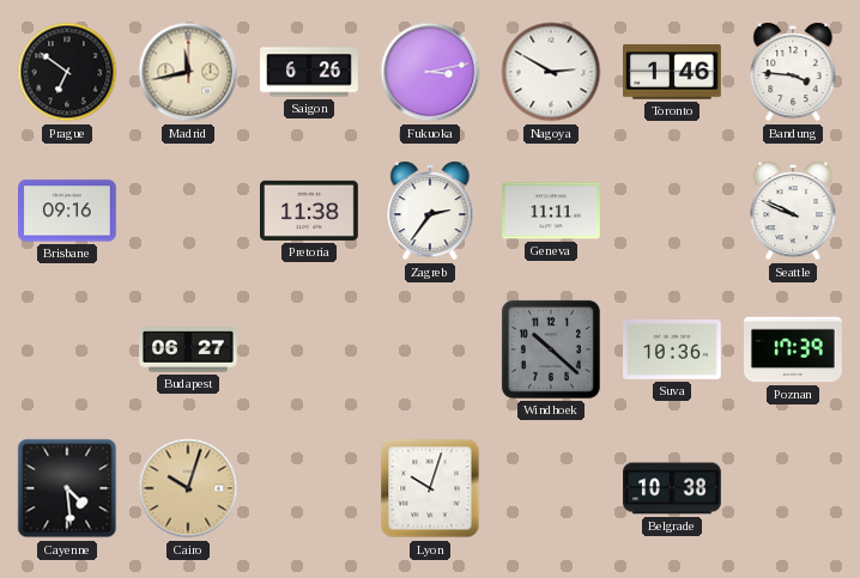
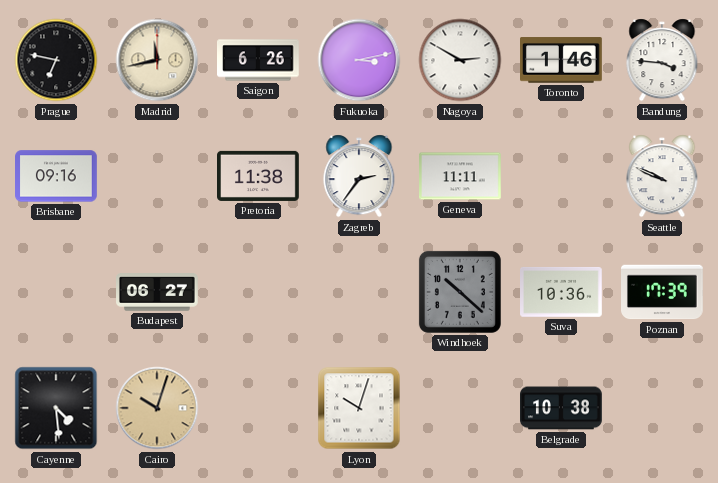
Prague: 6:51 -> 6:47 (56, 60)
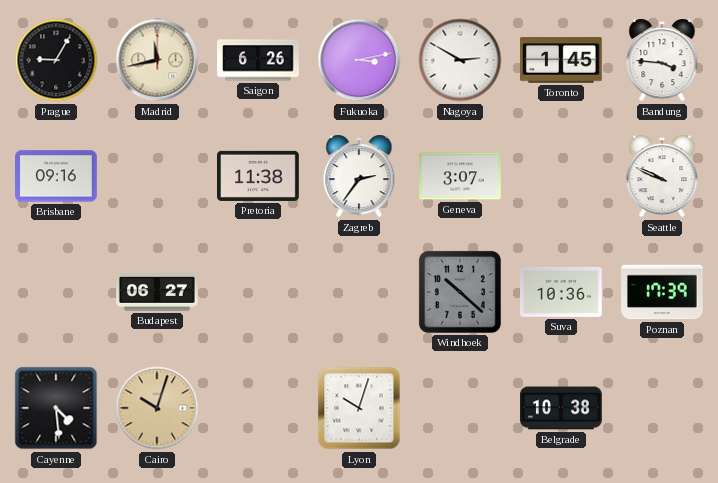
Prague: 6:47 -> 9:05 (56, 60)
Toronto: 1:46 -> 1:45 (562, 60)
Geneva: 11:11 -> 3:07 (461, 176)
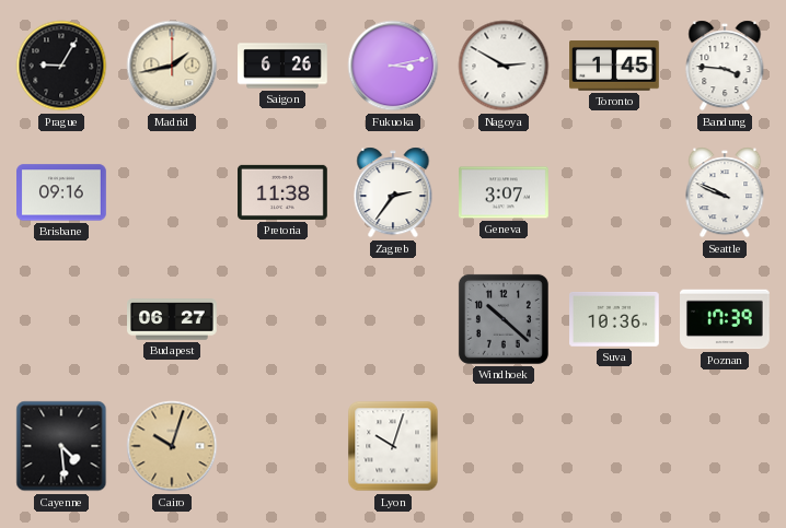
Madrid: 11:43 -> 1:43 (172, 66)
Belgrade: 10:38 -> none (561, 408)
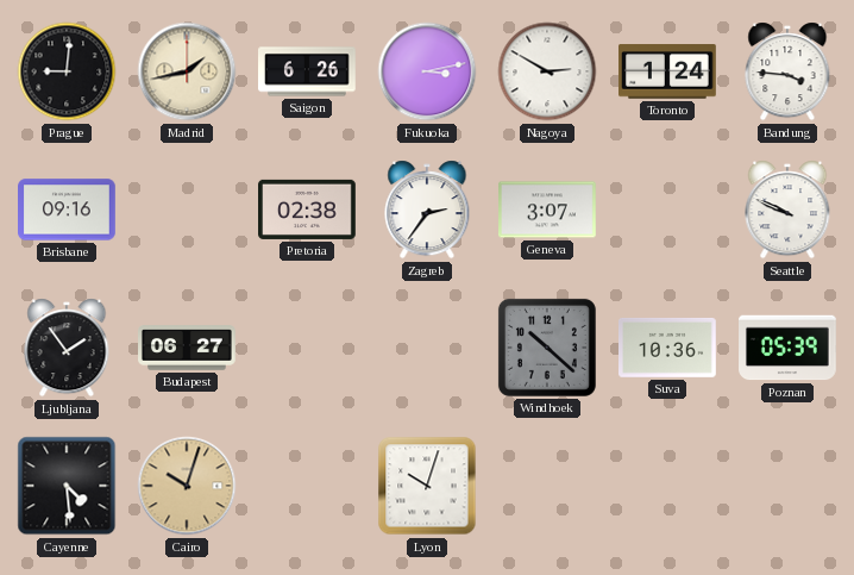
Prague: 9:05 -> 9:01 (67, 71)
Toronto: 1:45 -> 1:24 (668, 71)
Pretoria: 11:38 -> 02:38 (308, 210)
Ljubljana: none -> 1:54 (67, 348)
Poznan: 17:39 -> 05:39 (789, 348)
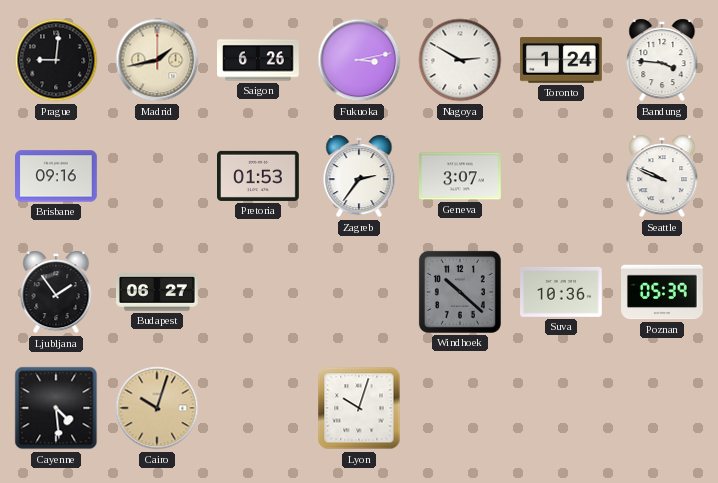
Pretoria: 02:38 -> 01:53 (259, 176)
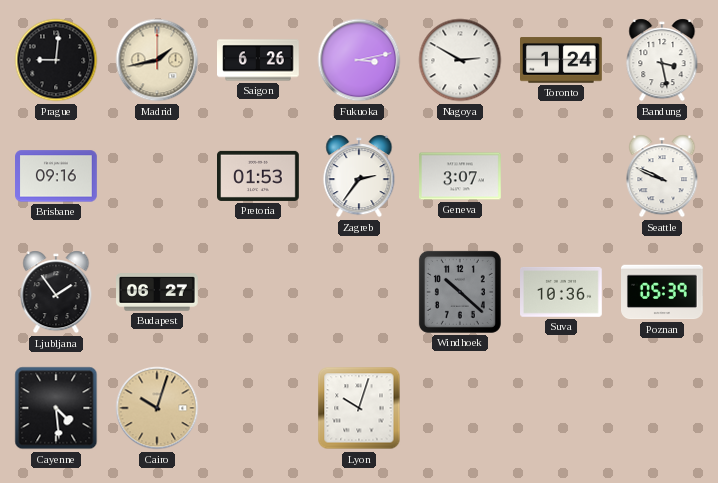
Bandung: 3:46 -> 3:28 (662, 60)
